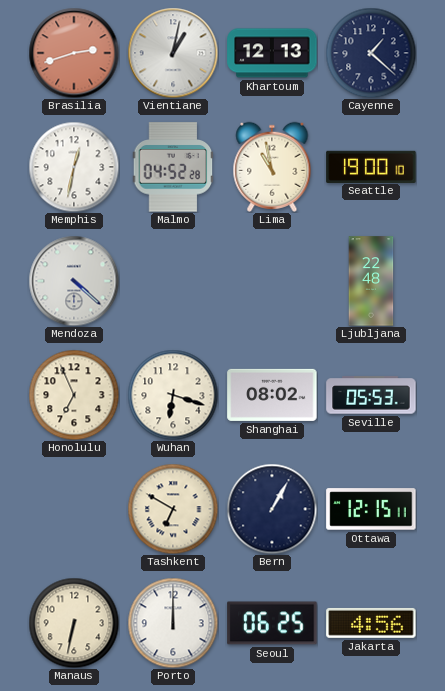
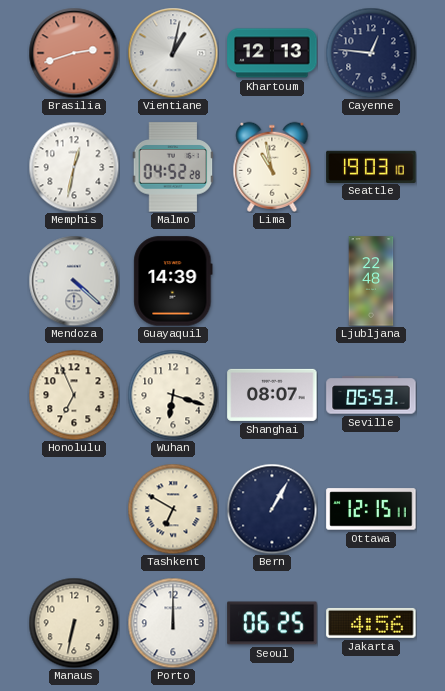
Cayenne: 1:22 -> 12:46 (371, 53)
Seattle: 19:00 -> 19:03 (371, 166)
Guayaquil: none -> 14:39 (173, 281)
Shanghai: 08:02 -> 08:07 (272, 395)
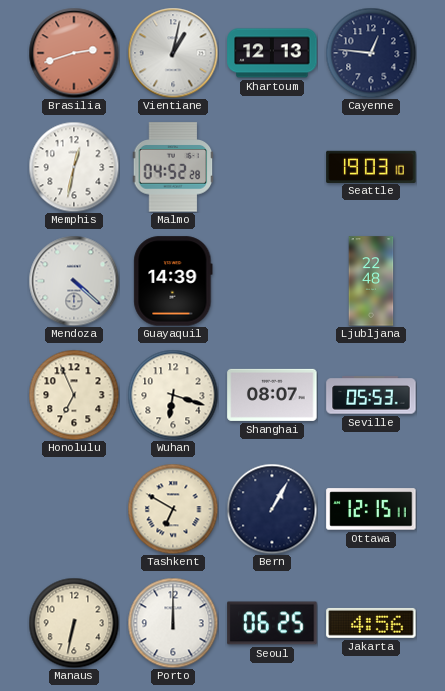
Lima: 10:58 -> none (272, 167)
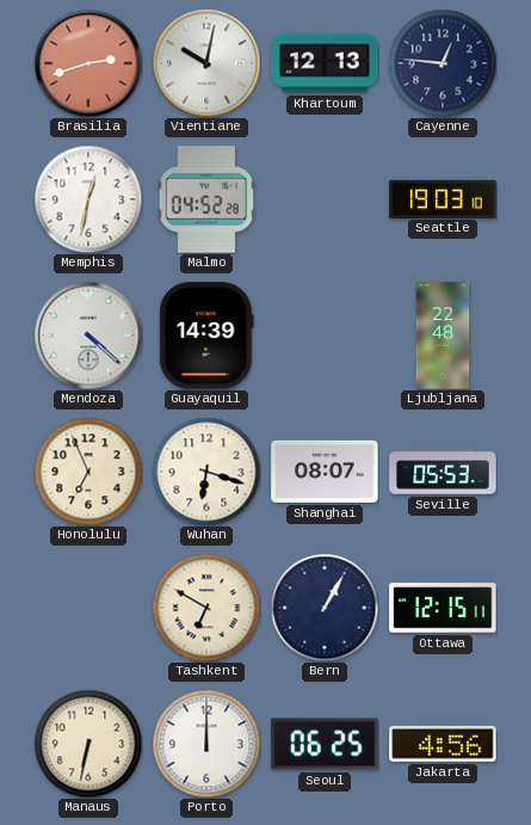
Vientiane: 1:02 -> 10:02 (206, 63)
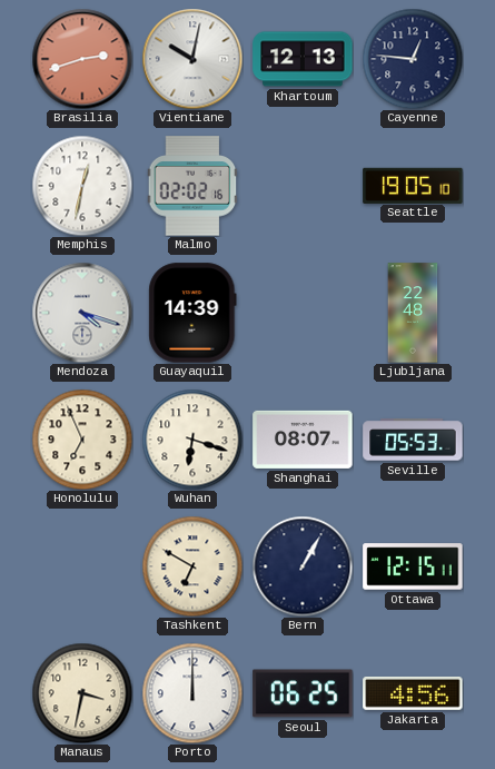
Malmo: 04:52 -> 02:02 (192, 186)
Seattle: 19:03 -> 19:05 (413, 185)
Mendoza: 4:22 -> 4:18 (82, 313)
Manaus: 6:32 -> 3:32 (82, 693)
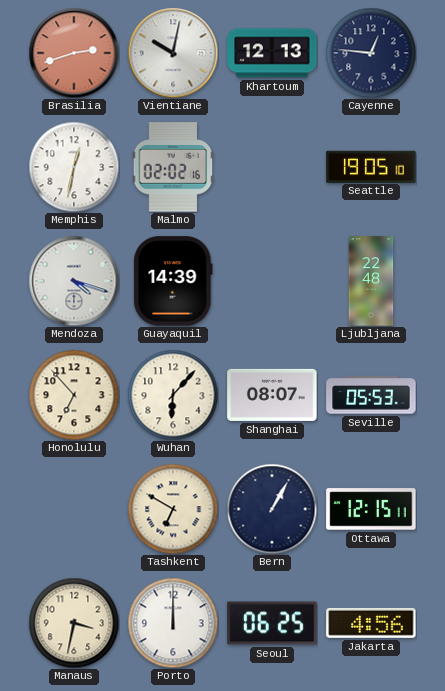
Honolulu: 6:56 -> 6:53 (74, 395)
Wuhan: 6:18 -> 6:07 (173, 395)
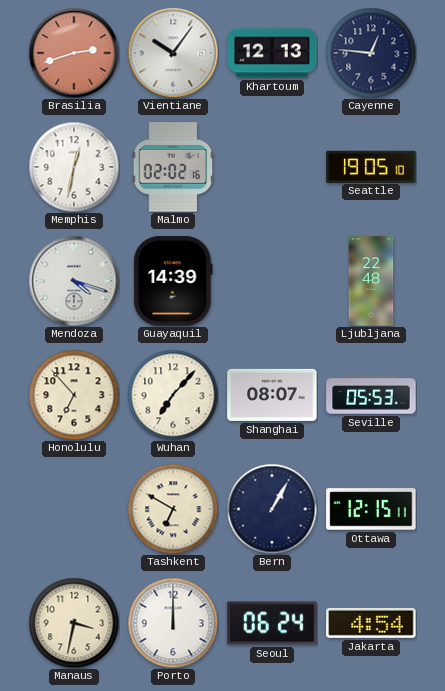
Vientiane: 10:02 -> 10:06 (173, 53)
Wuhan: 6:07 -> 7:07 (173, 395)
Seoul: 06:25 -> 06:24 (272, 623)
Jakarta: 4:56 -> 4:54 (371, 623)
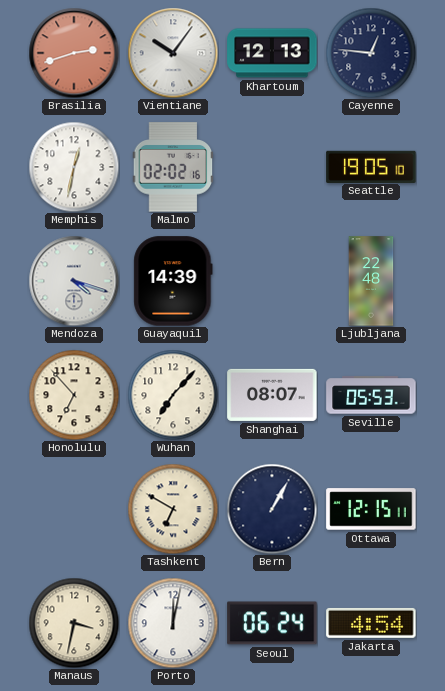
Porto: 12:00 -> 12:02 (173, 623)
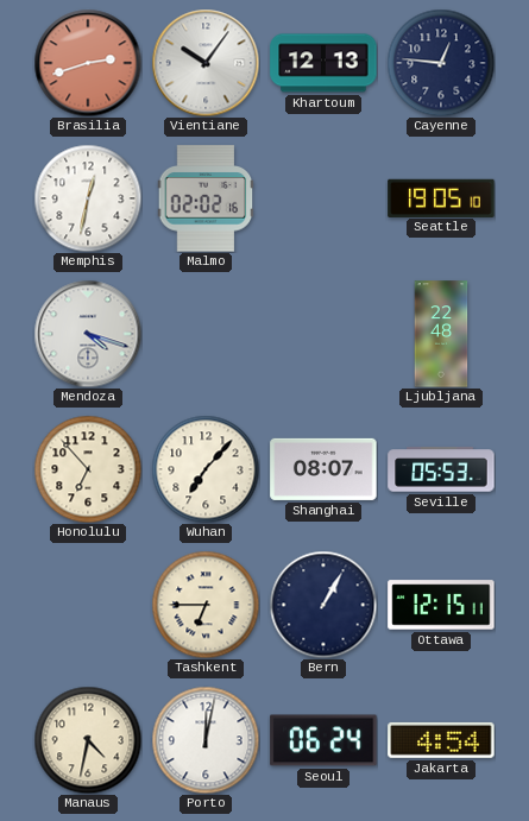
Guayaquil: 14:39 -> none (173, 281)
Tashkent: 6:50 -> 6:45 (206, 605)
Manaus: 3:32 -> 4:32 (88, 740)
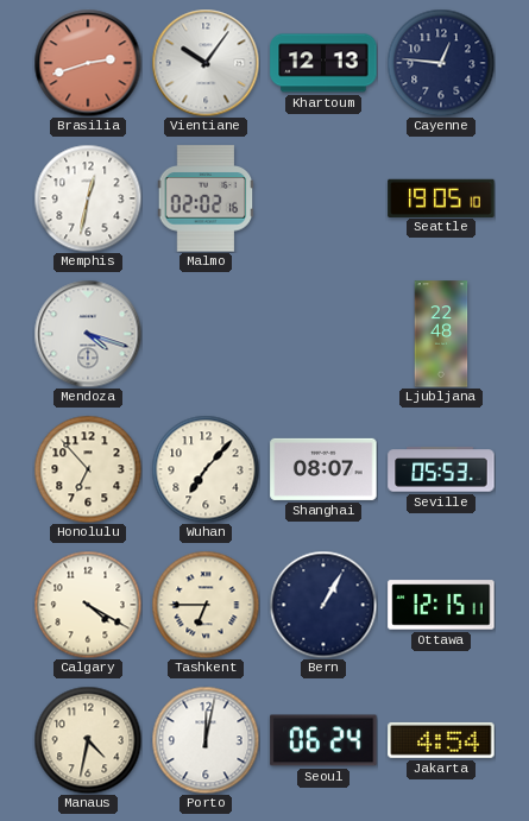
Calgary: none -> 4:20 (88, 605)
